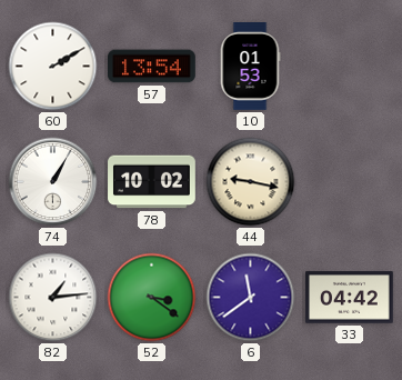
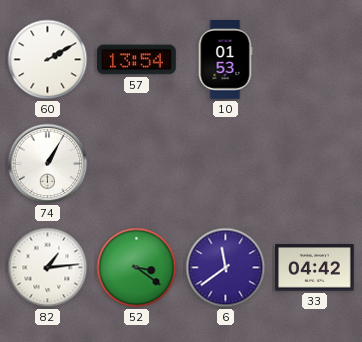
78: 10:02 -> none (152, 182)
44: 9:17 -> none (251, 182)
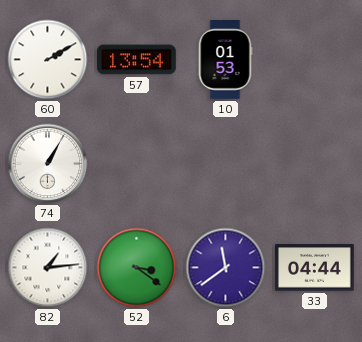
33: 04:42 -> 04:44 (315, 268)
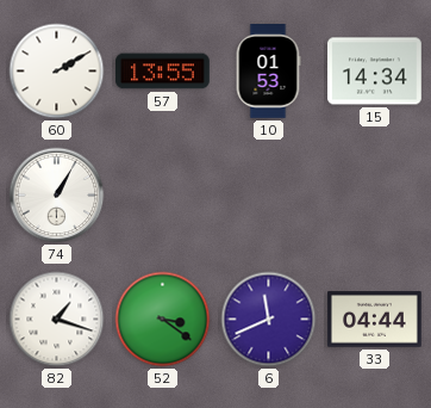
57: 13:54 -> 13:55 (163, 72)
15: none -> 14:34 (375, 72)
82: 1:14 -> 1:18 (57, 320)
6: 11:39 -> 11:41 (269, 320)
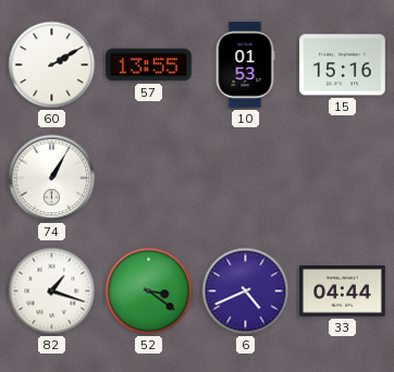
15: 14:34 -> 15:16 (343, 65)
6: 11:41 -> 4:41 (246, 292)
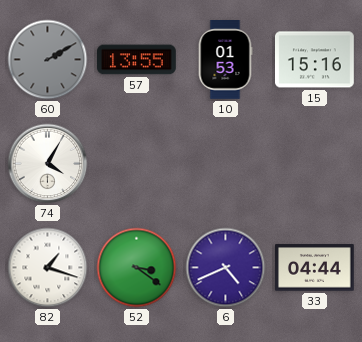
60 dial: white -> grey (48, 60)
74: 1:05 -> 4:05 (48, 164)
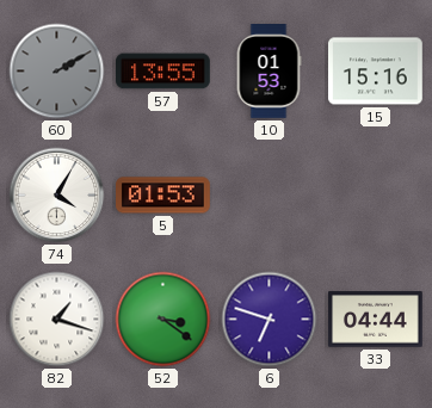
5: none -> 01:53 (163, 196)
6: 4:41 -> 6:48 (270, 320)
